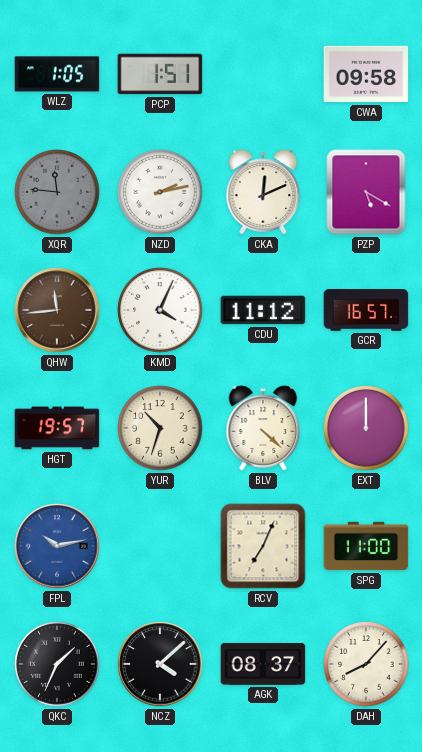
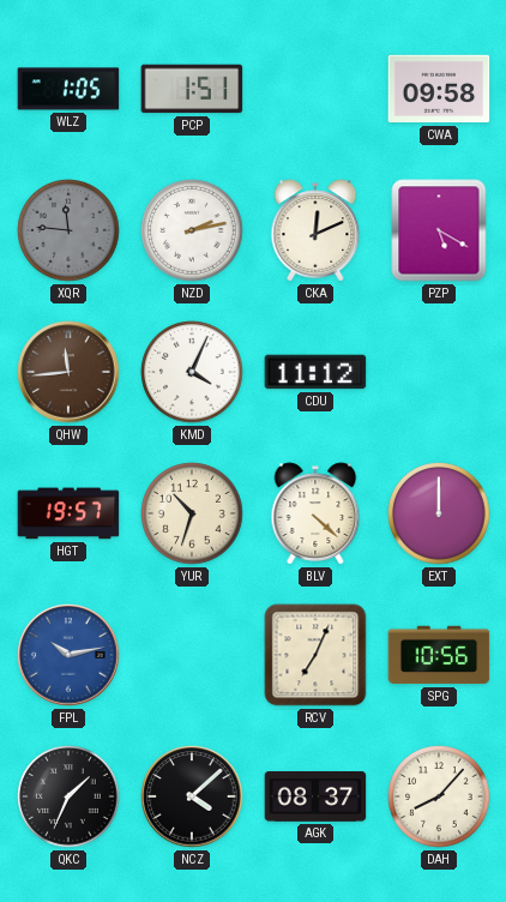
GCR: 16:57 -> none (366, 310)
SPG: 11:00 -> 10:56 (439, 655)
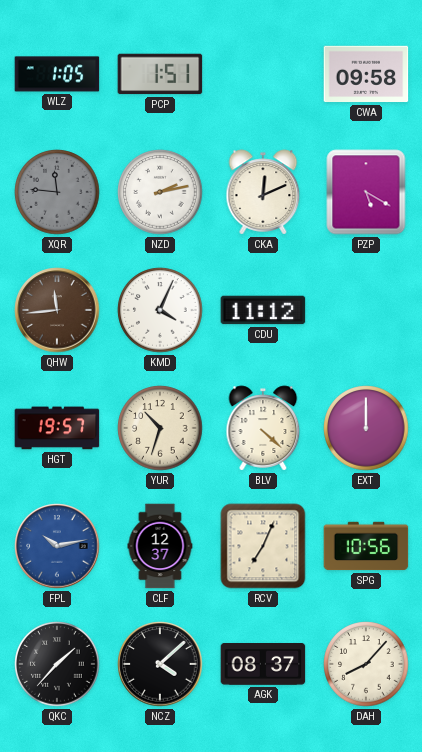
CLF: none -> 12:37 (160, 546)
QKC: 1:34 -> 1:37 (57, 664)
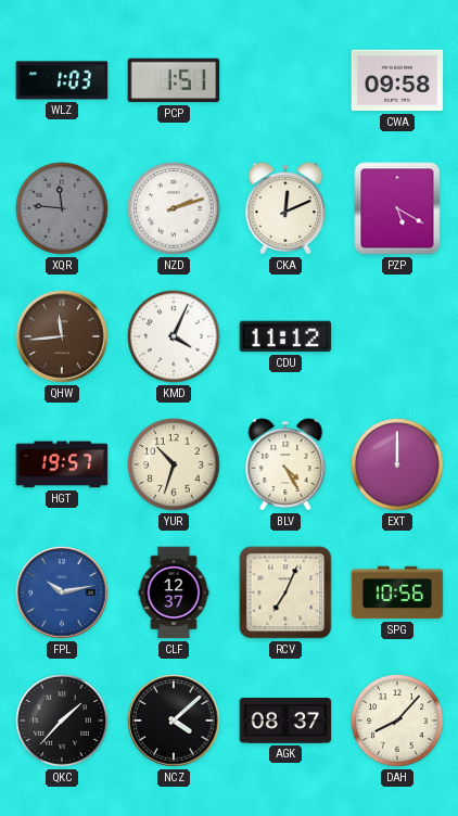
WLZ: 1:05 -> 1:03 (62, 80)
NZD: 2:13 -> 2:12 (174, 208)
BLV: 4:22 -> 4:25 (285, 464)
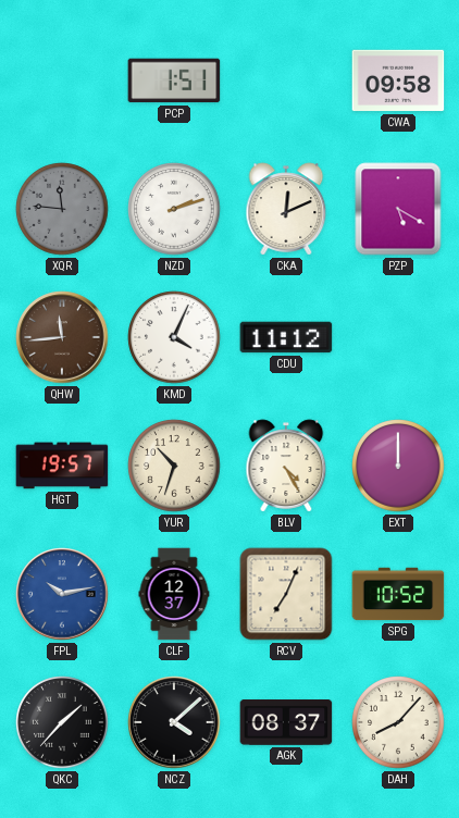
WLZ: 1:03 -> none (62, 80)
SPG: 10:56 -> 10:52 (398, 594)
